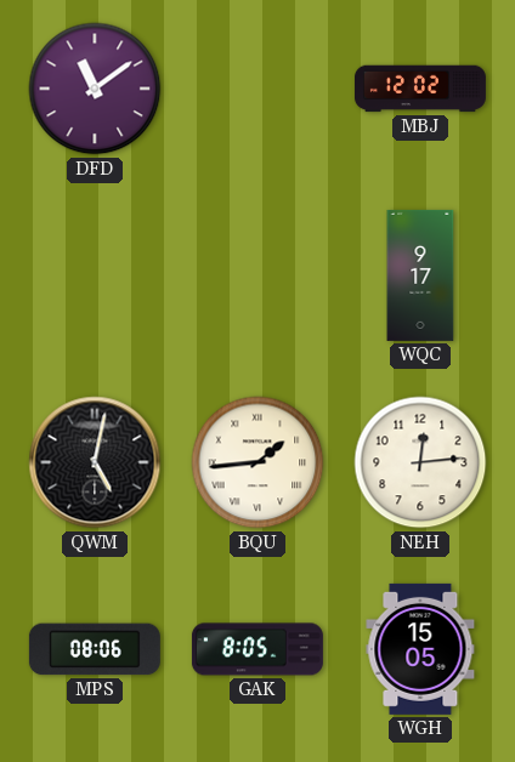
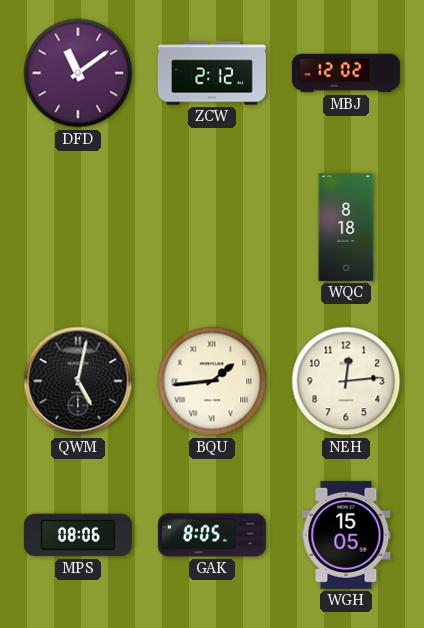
ZCW: none -> 2:12 (212, 73)
WQC: 9:17 -> 8:18 (346, 227)
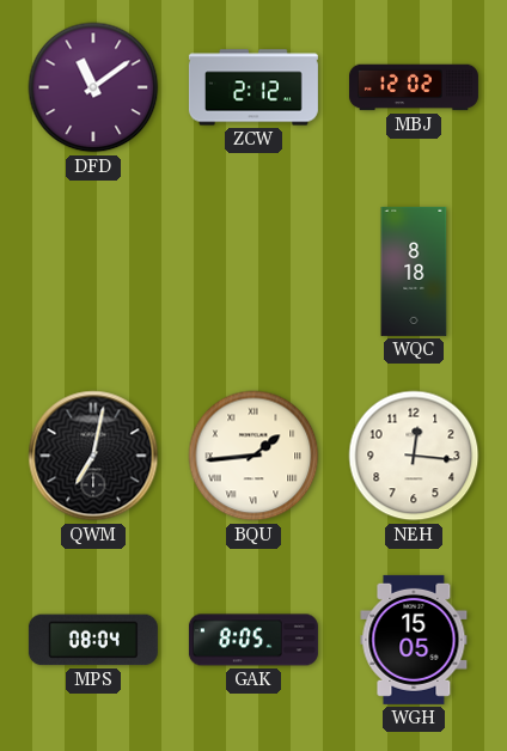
QWM: 5:02 -> 7:02 (93, 456)
NEH: 12:14 -> 12:16 (414, 456)
MPS: 08:06 -> 08:04 (93, 640)
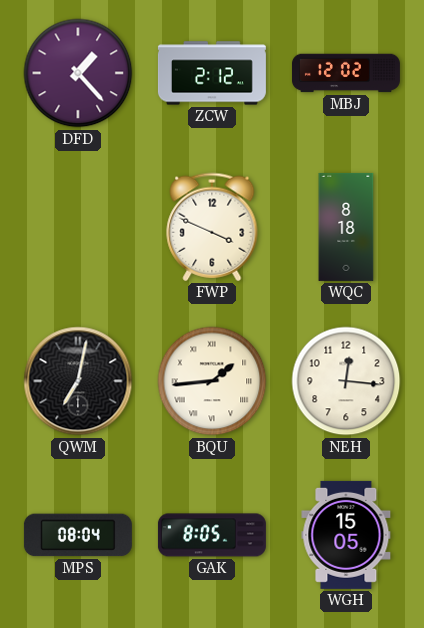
DFD: 11:09 -> 1:23 (78, 73)
FWP: none -> 3:49 (212, 227)
